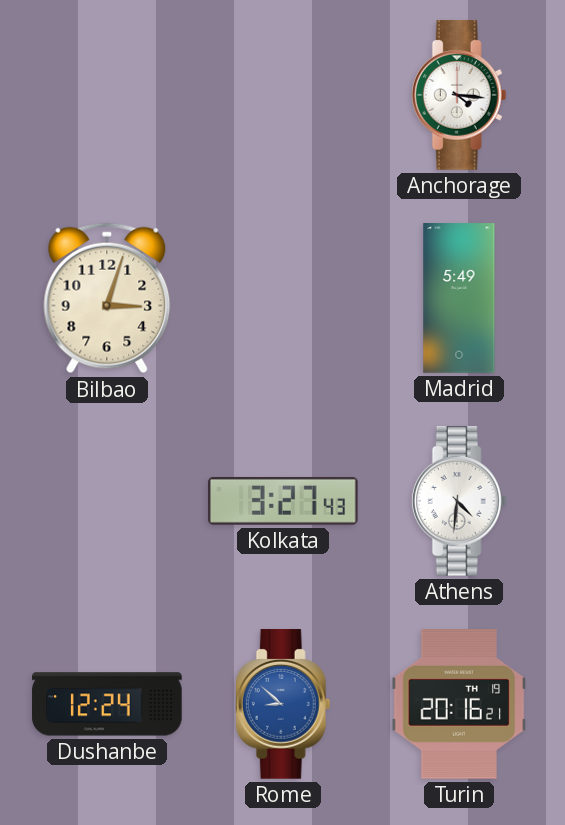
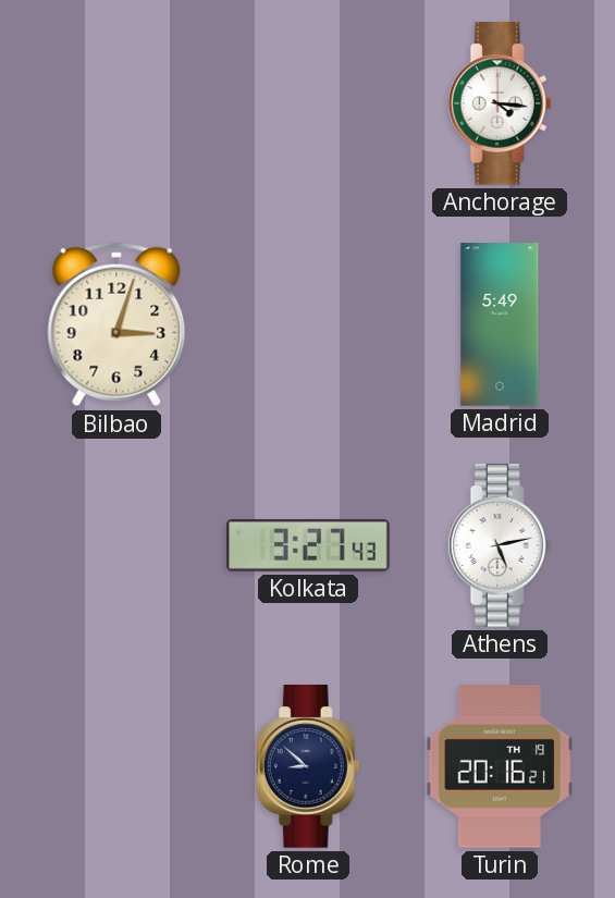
Athens: 4:31 -> 5:13 (500, 545)
Dushanbe: 12:24 -> none (107, 704)
Rome dial: blue -> navy (308, 766)
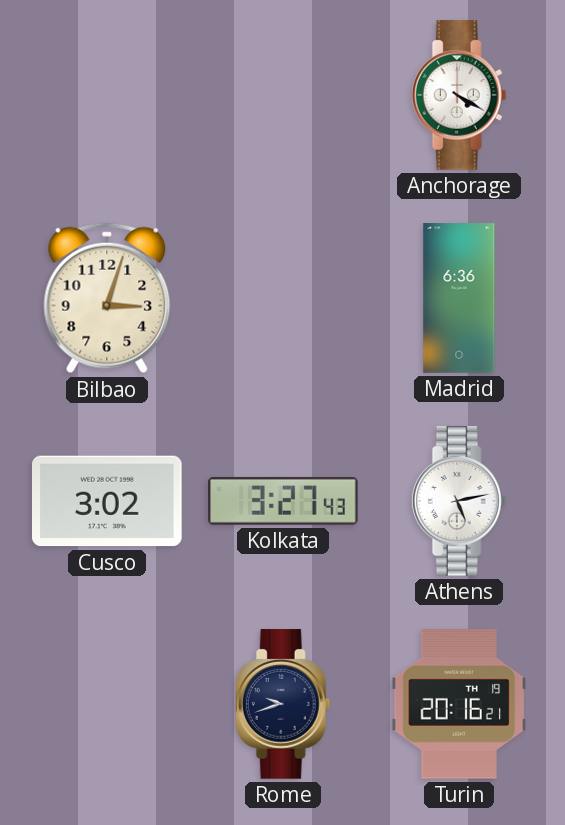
Anchorage: 4:16 -> 4:20 (459, 95)
Madrid: 5:49 -> 6:36 (459, 298)
Cusco: none -> 3:02 (107, 501)
Rome: 8:52 -> 9:42 (283, 704)
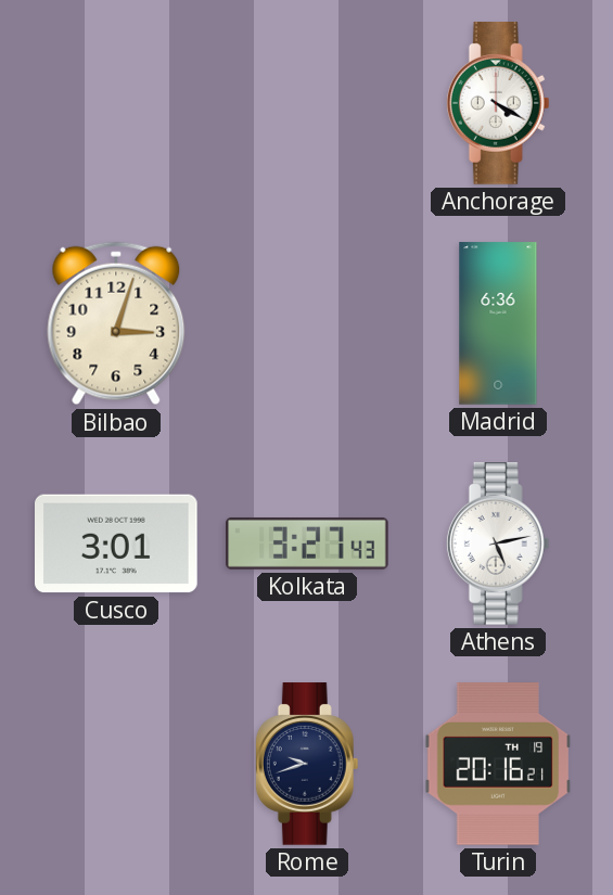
Cusco: 3:02 -> 3:01 (116, 544)
